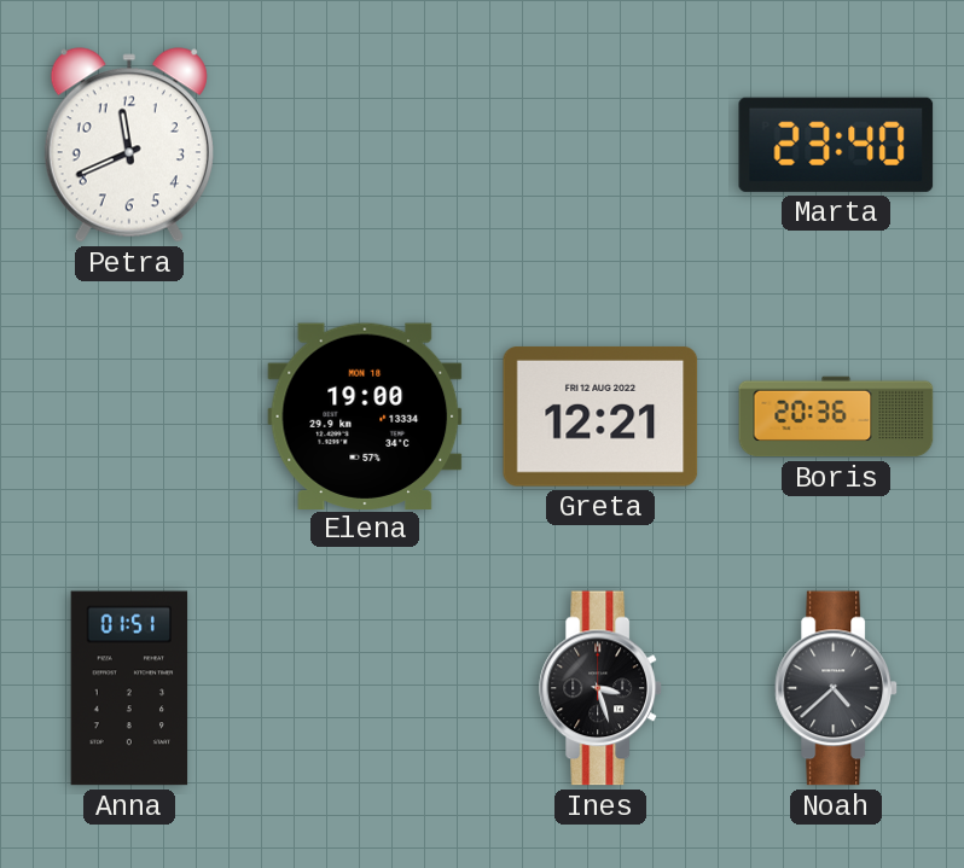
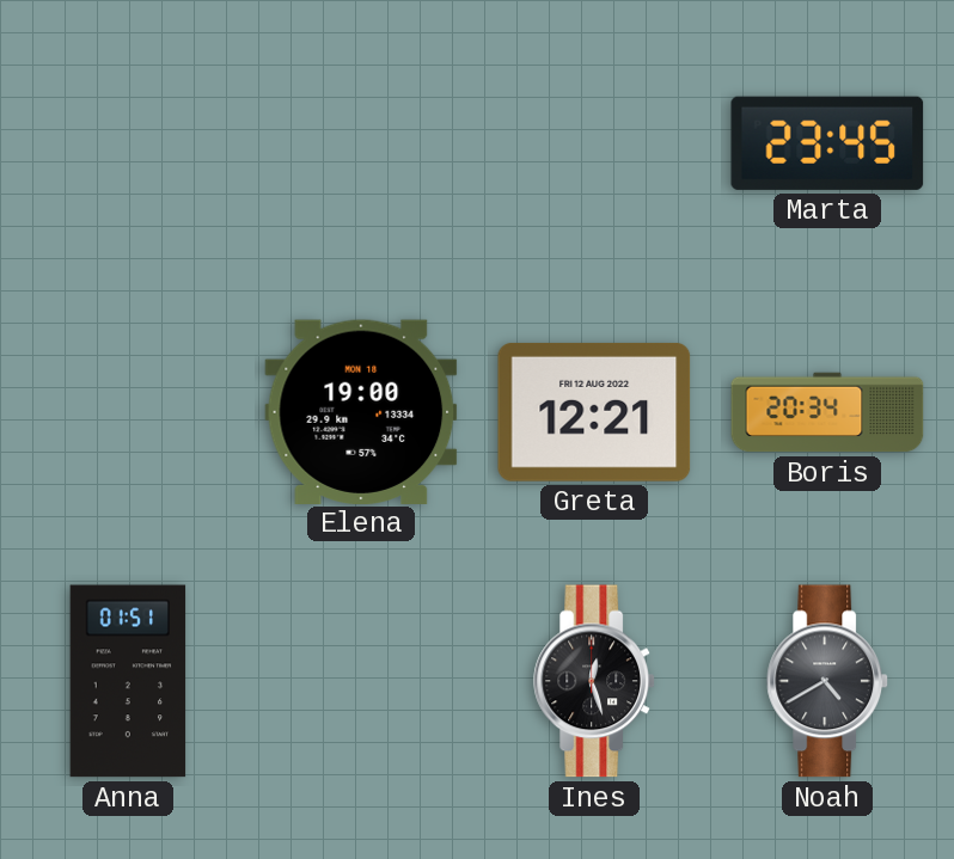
Petra: 11:41 -> none (129, 145)
Marta: 23:40 -> 23:45 (827, 143)
Boris: 20:36 -> 20:34 (827, 412)
Ines: 3:27 -> 12:27 (594, 681)
Noah: 4:38 -> 4:40 (827, 681)
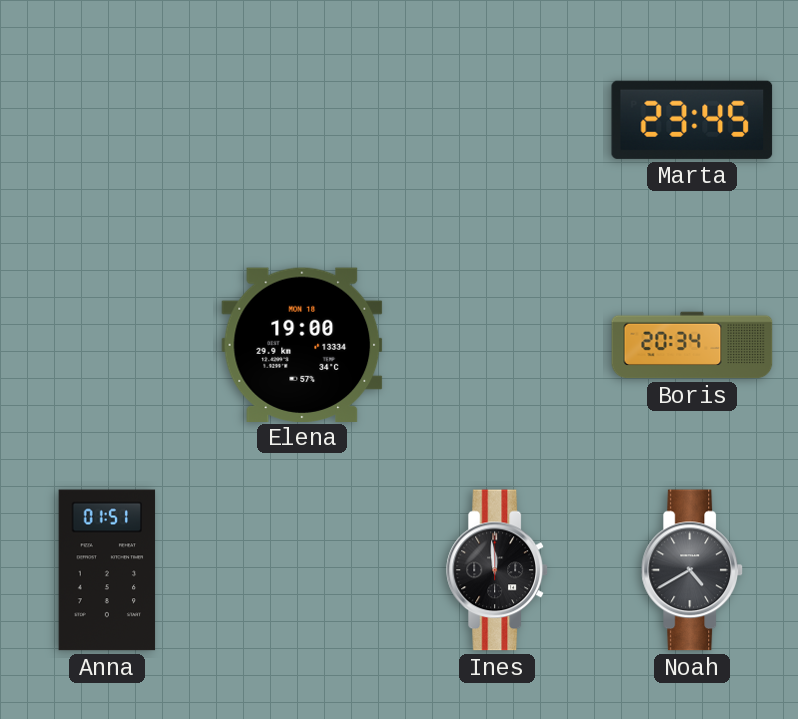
Greta: 12:21 -> none (594, 412)
Ines: 12:27 -> 11:59 (497, 570)
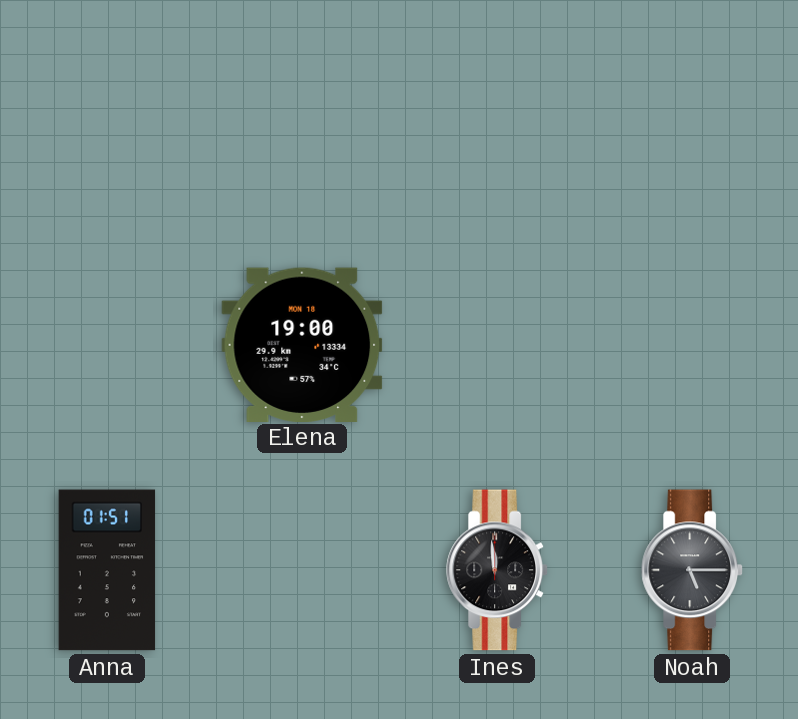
Marta: 23:45 -> none (692, 120)
Boris: 20:34 -> none (692, 345)
Noah: 4:40 -> 5:15 (692, 570)
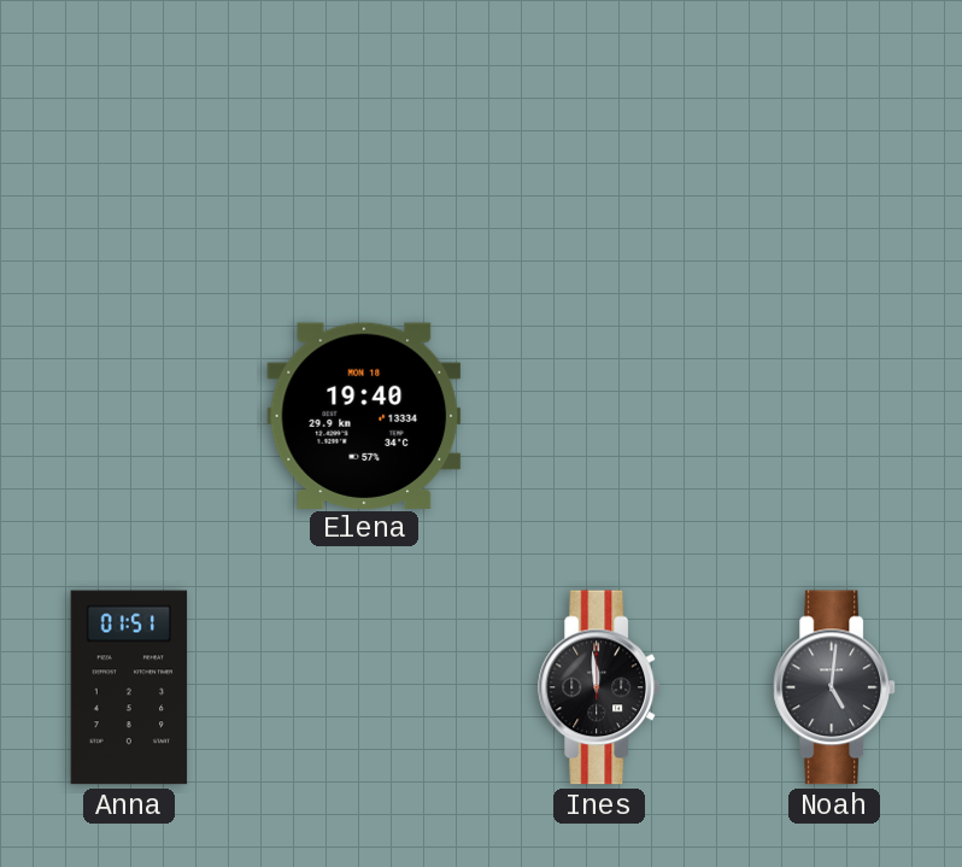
Elena: 19:00 -> 19:40 (364, 415)
Noah: 5:15 -> 5:01 (834, 687)
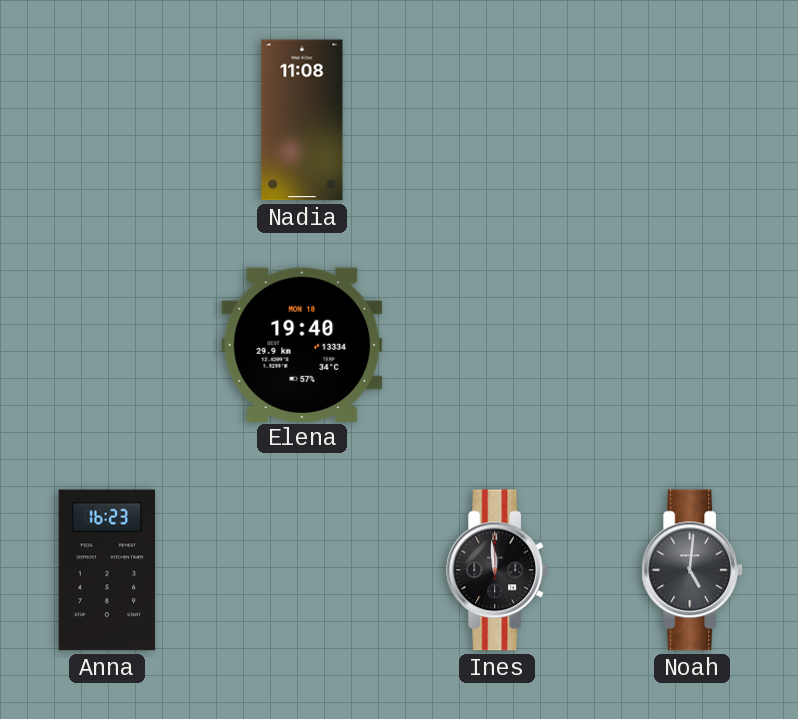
Nadia: none -> 11:08 (302, 120)
Anna: 01:51 -> 16:23 (107, 570)
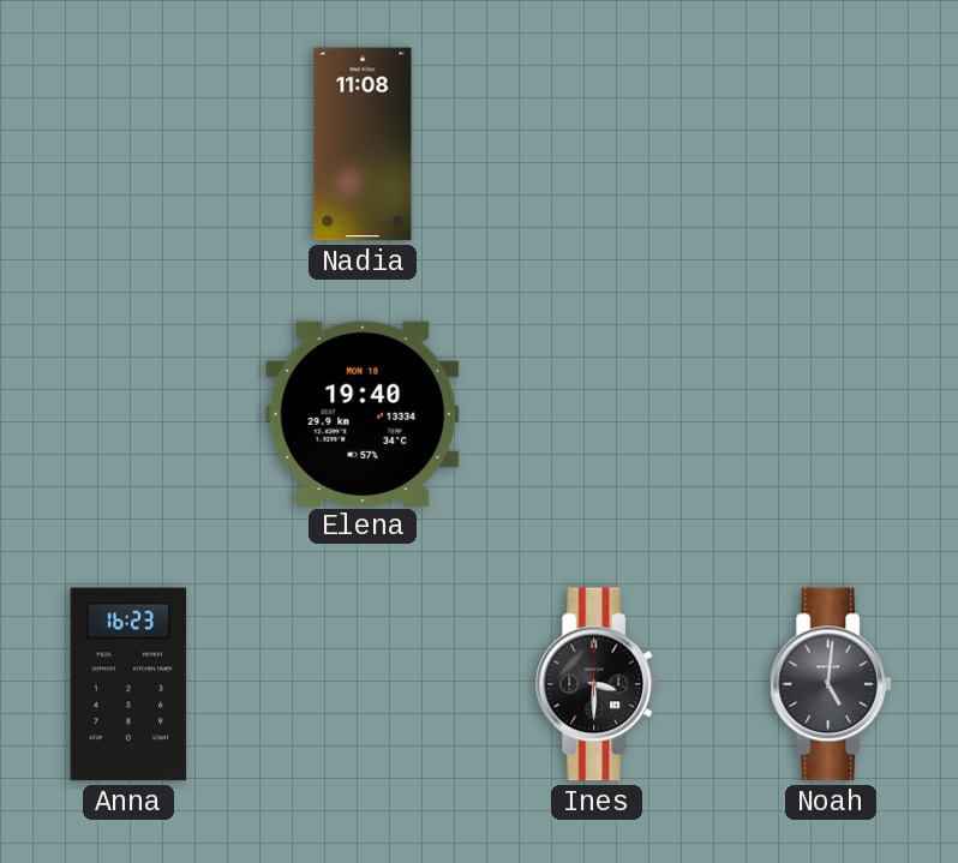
Ines: 11:59 -> 3:30 (597, 684)
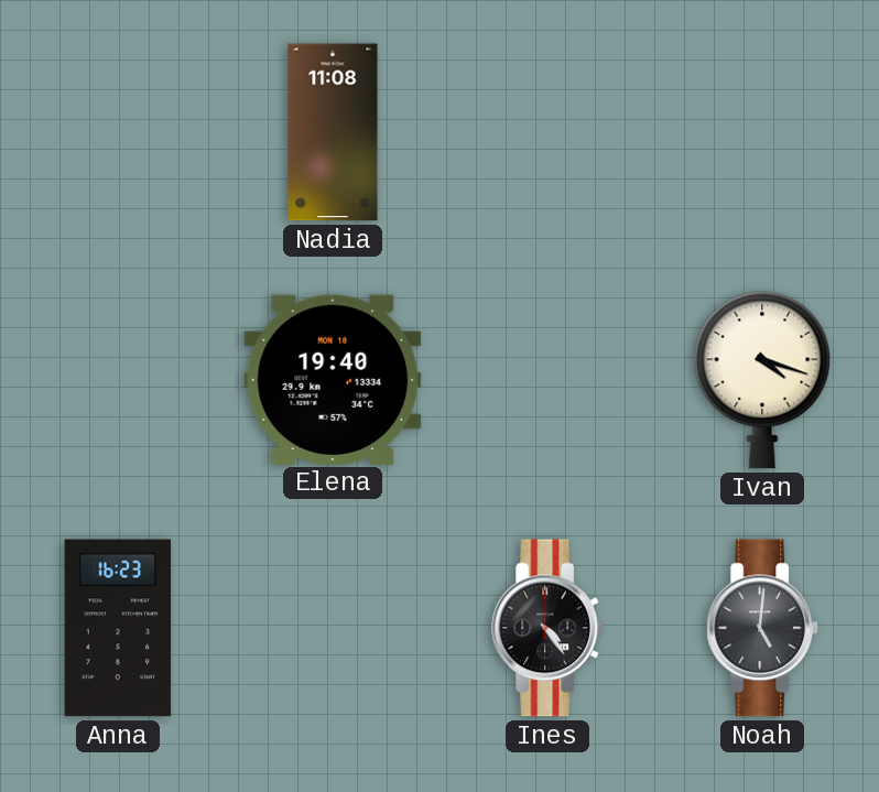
Ivan: none -> 4:18 (762, 380)
Ines: 3:30 -> 4:24 (547, 628)
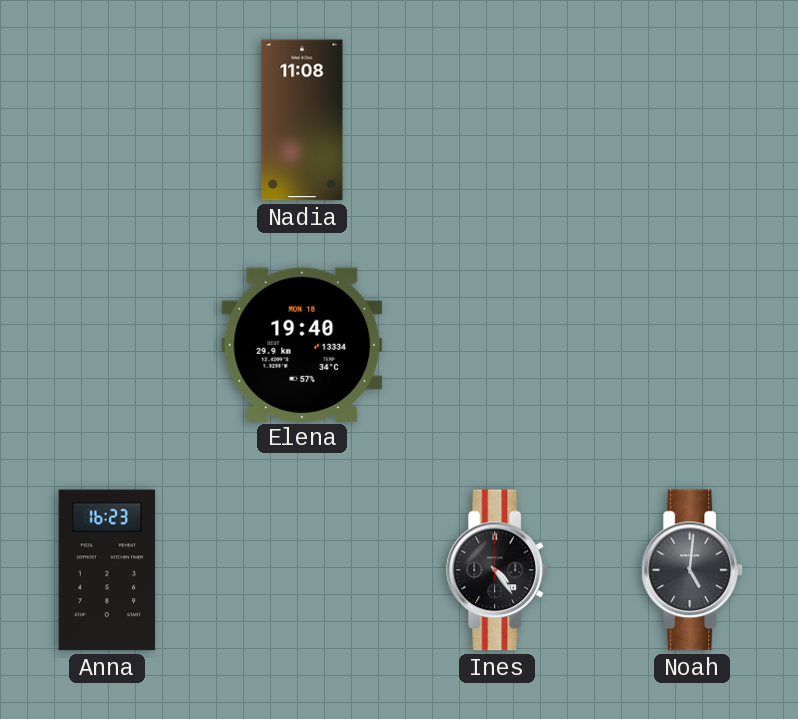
Ivan: 4:18 -> none (762, 380)
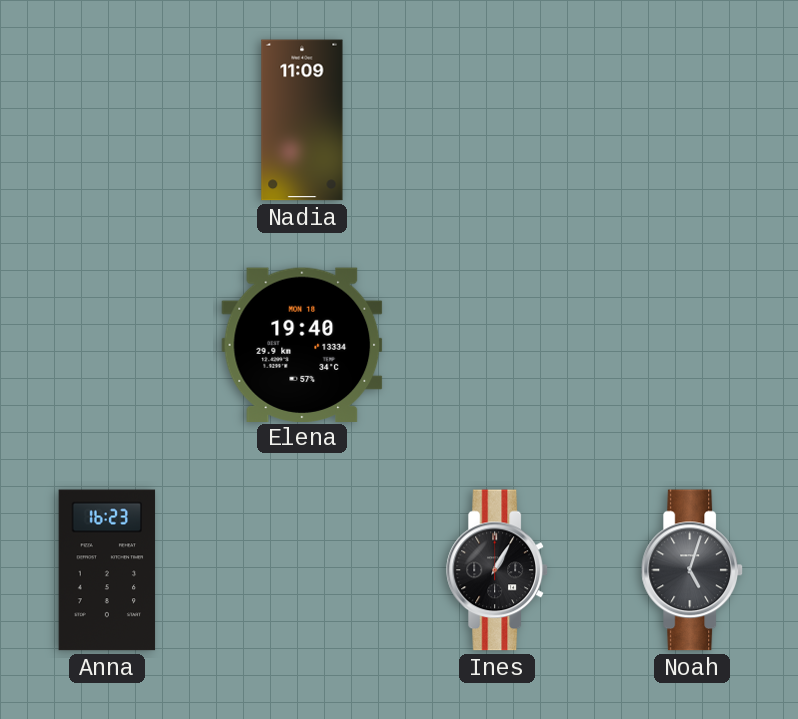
Nadia: 11:08 -> 11:09 (302, 120)
Ines: 4:24 -> 1:05 (497, 570)
Noah: 5:01 -> 5:03 (692, 570)
